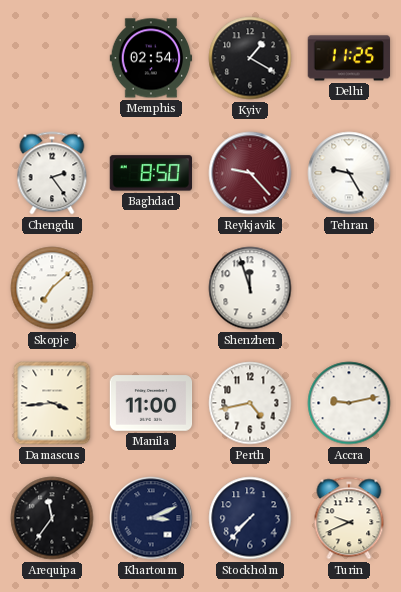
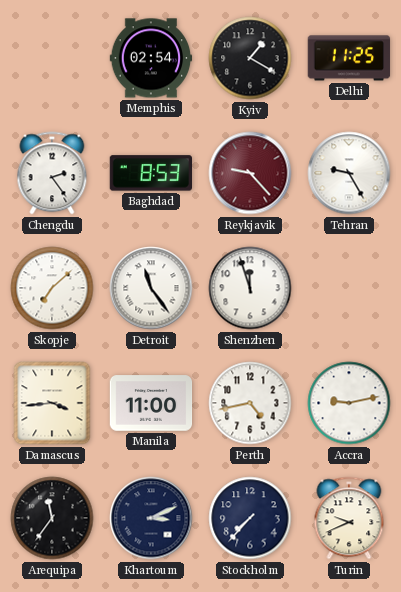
Baghdad: 8:50 -> 8:53 (150, 173)
Detroit: none -> 11:24 (151, 288)
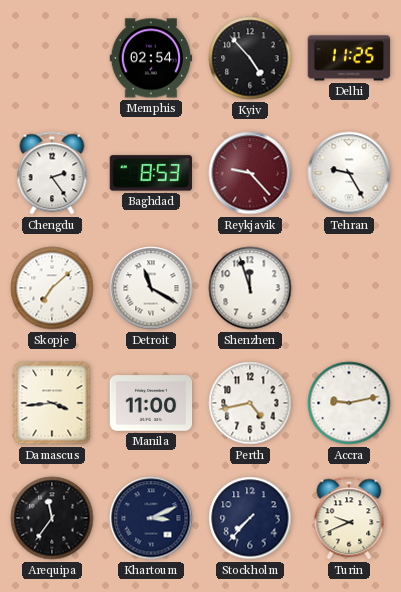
Kyiv: 1:20 -> 4:53 (250, 58)
Detroit: 11:24 -> 11:20 (151, 288)
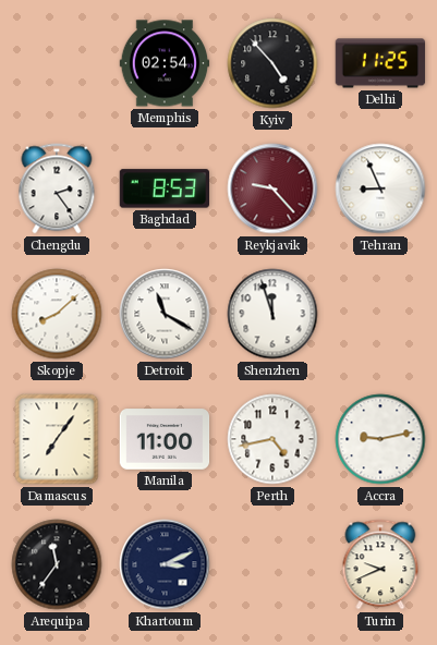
Tehran: 9:25 -> 8:56 (380, 188)
Skopje: 7:08 -> 8:08 (57, 314)
Damascus: 3:44 -> 7:06 (57, 439)
Stockholm: 7:37 -> none (250, 518)
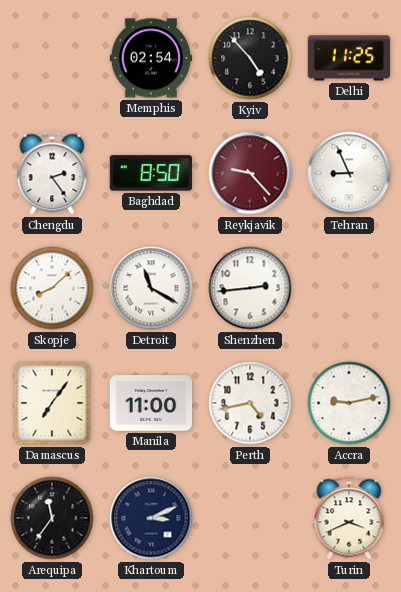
Baghdad: 8:53 -> 8:50 (150, 173)
Shenzhen: 11:57 -> 2:44 (250, 288)
Turin: 9:41 -> 3:41 (349, 518)
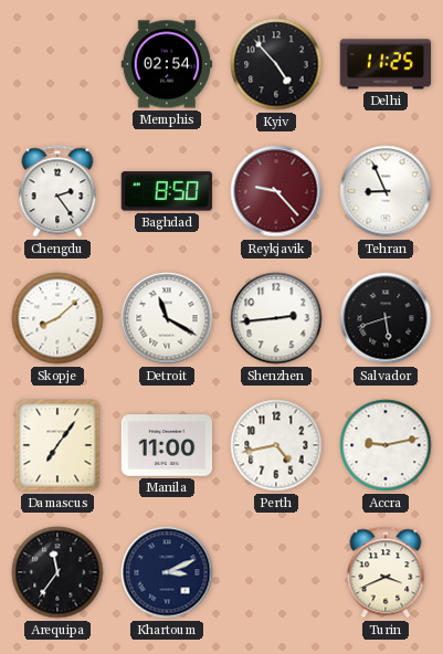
Salvador: none -> 5:42 (386, 318)
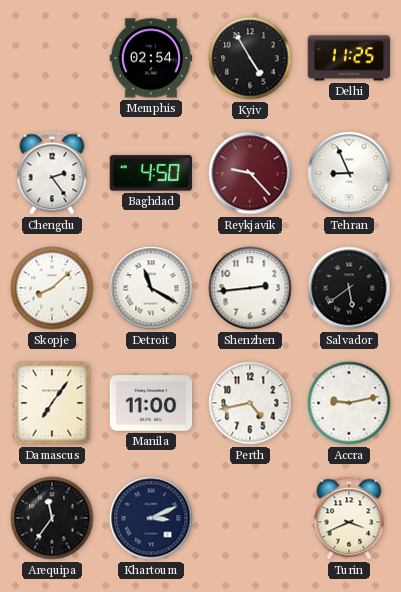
Kyiv: 4:53 -> 4:55 (250, 58)
Baghdad: 8:50 -> 4:50 (150, 173)
Salvador: 5:42 -> 5:39 (349, 288)
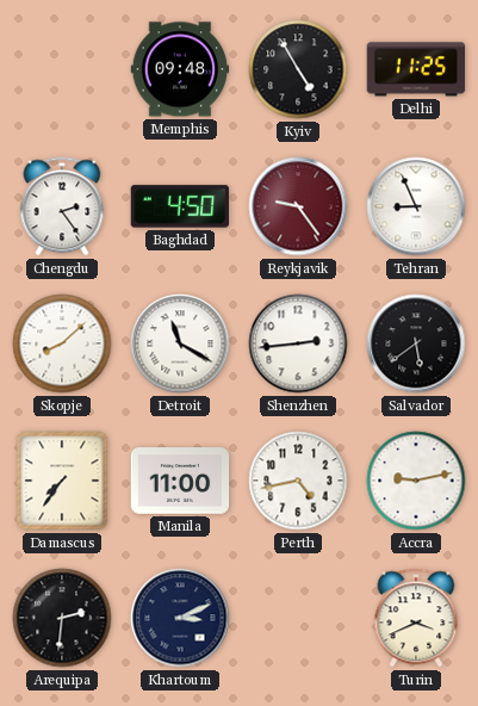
Memphis: 02:54 -> 09:48 (180, 69)
Reykjavik: 9:23 -> 9:24 (298, 206)
Damascus: 7:06 -> 7:36 (62, 481)
Arequipa: 11:36 -> 2:31 (62, 618)
